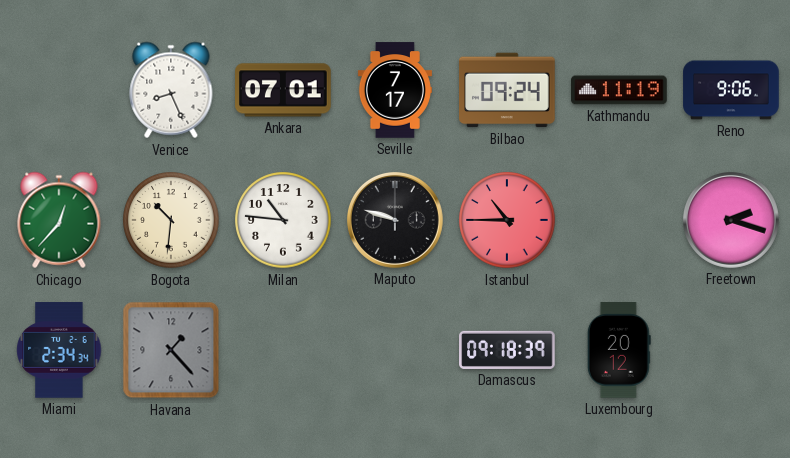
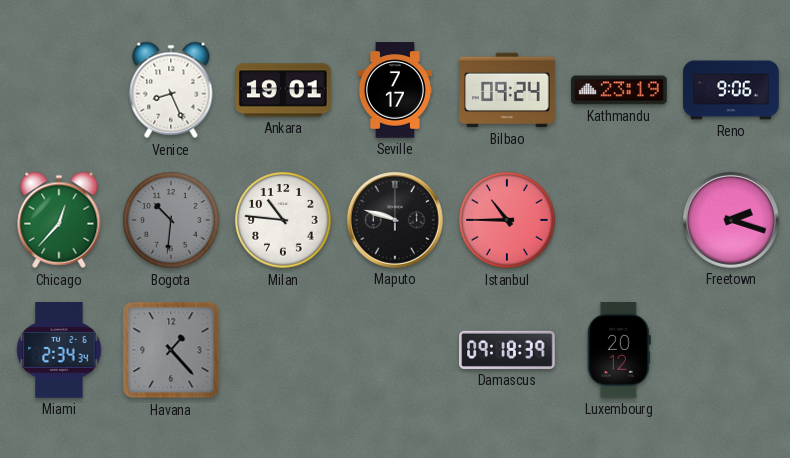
Ankara: 07:01 -> 19:01 (283, 90)
Kathmandu: 11:19 -> 23:19 (619, 90)
Bogota dial: cream -> grey (171, 220)
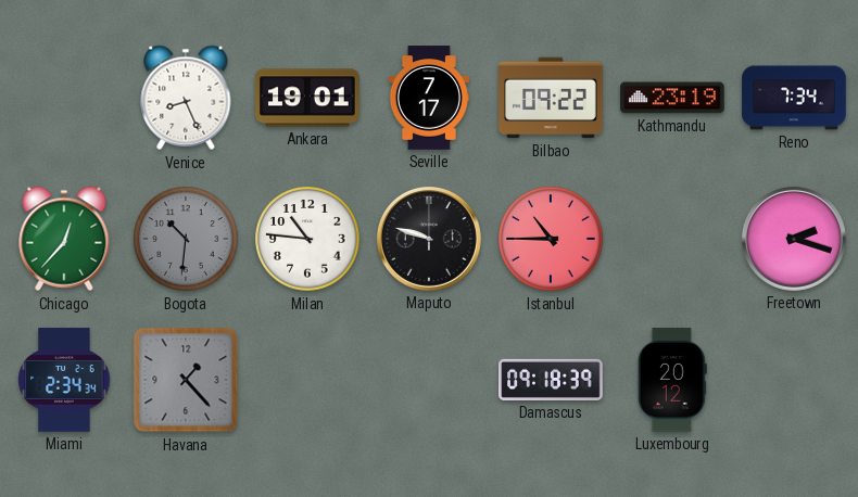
Bilbao: 09:24 -> 09:22 (552, 98)
Reno: 9:06 -> 7:34 (794, 98)
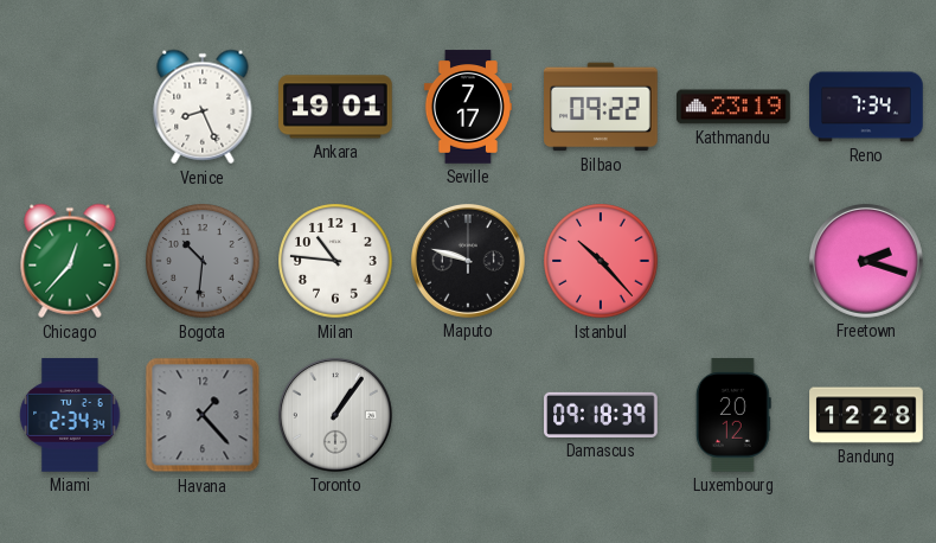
Istanbul: 10:45 -> 10:23 (601, 261)
Toronto: none -> 1:06 (335, 415)
Bandung: none -> 12:28 (866, 415)
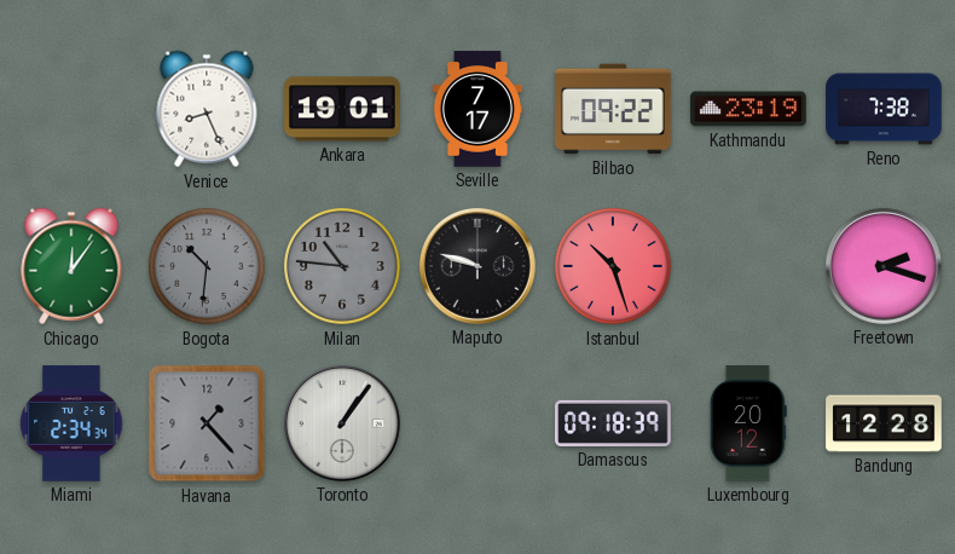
Reno: 7:34 -> 7:38 (884, 109)
Chicago: 12:37 -> 12:06 (71, 266)
Milan dial: white -> grey (342, 266)
Istanbul: 10:23 -> 10:27 (613, 266)
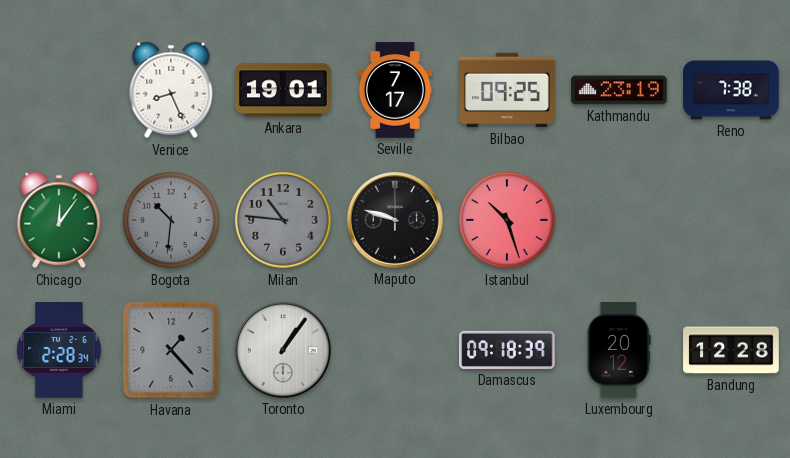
Bilbao: 09:22 -> 09:25 (508, 90)
Freetown: 2:18 -> none (884, 266)
Miami: 2:34 -> 2:28 (59, 350)
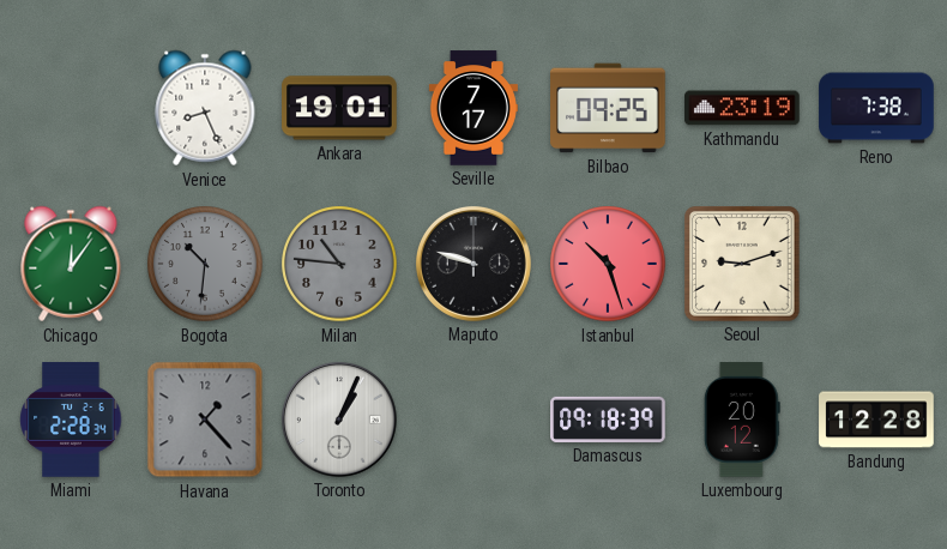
Seoul: none -> 9:12 (743, 265)
Toronto: 1:06 -> 1:04 (339, 420)
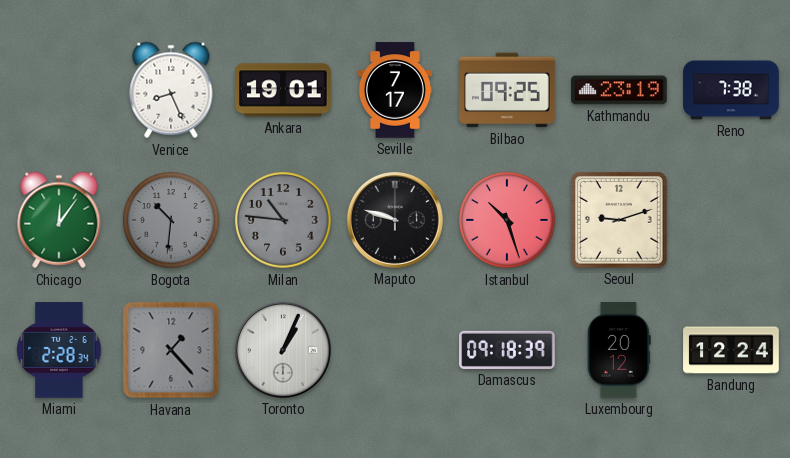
Bandung: 12:28 -> 12:24 (731, 350)
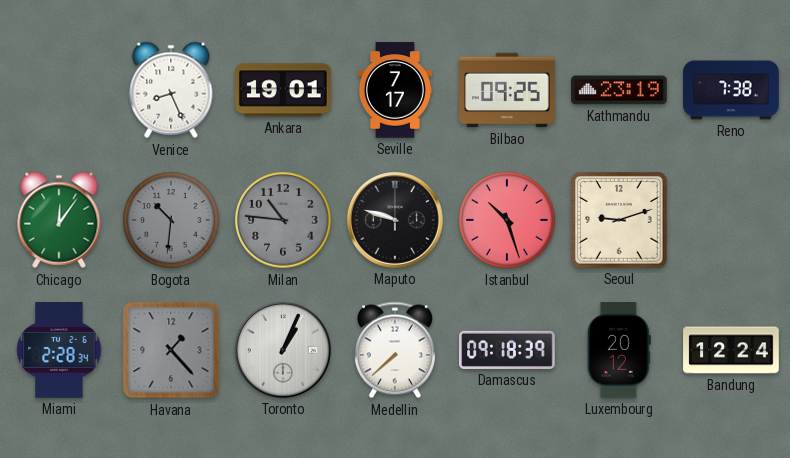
Medellin: none -> 7:38 (395, 350)
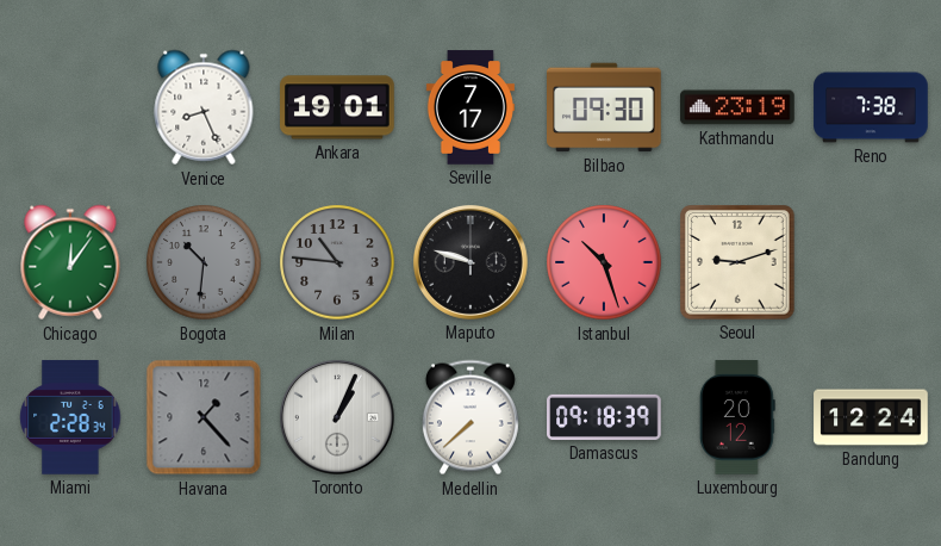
Bilbao: 09:25 -> 09:30 (605, 107)
